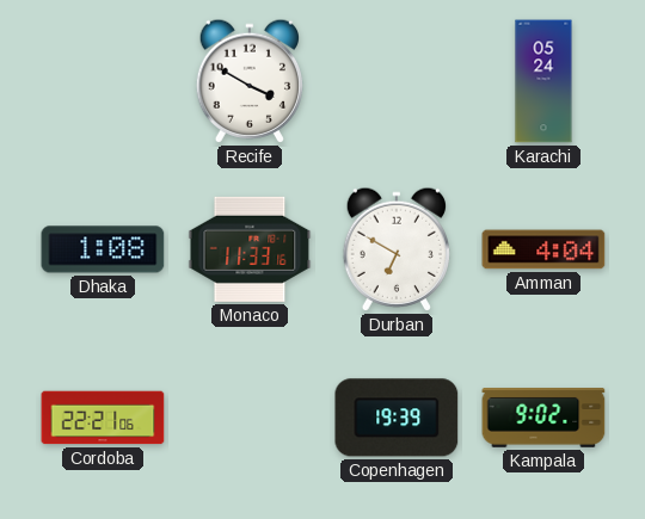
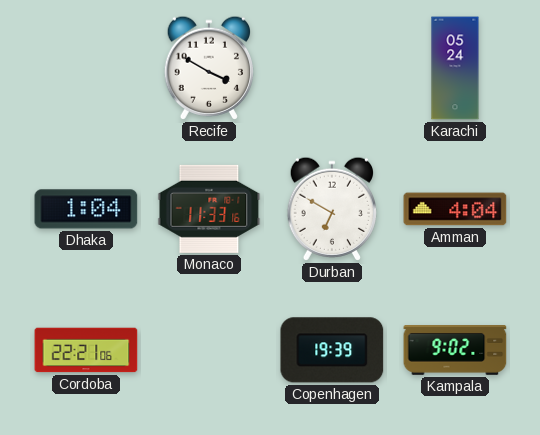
Dhaka: 1:08 -> 1:04 (86, 209)
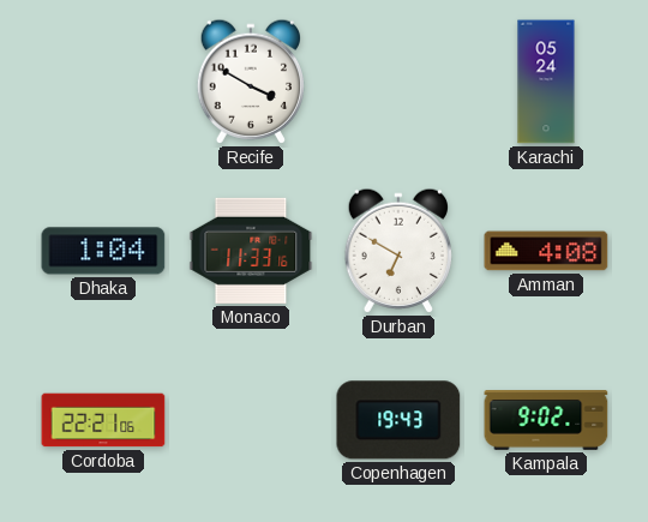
Amman: 4:04 -> 4:08 (546, 251)
Copenhagen: 19:39 -> 19:43 (398, 420)
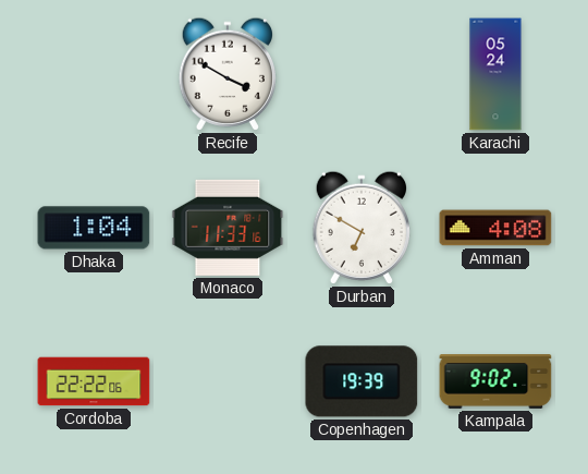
Cordoba: 22:21 -> 22:22 (94, 381)
Copenhagen: 19:43 -> 19:39 (362, 381)
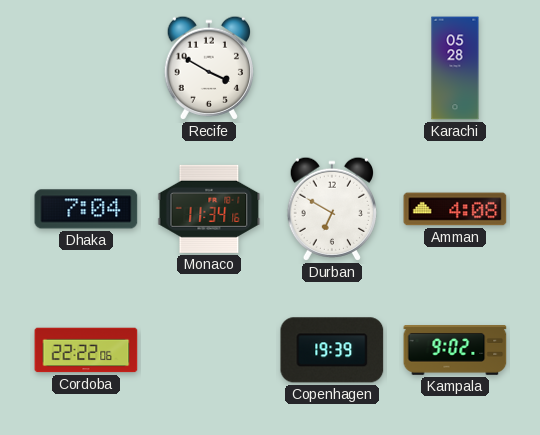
Karachi: 05:24 -> 05:28 (455, 68)
Dhaka: 1:04 -> 7:04 (86, 209)
Monaco: 11:33 -> 11:34 (209, 209)
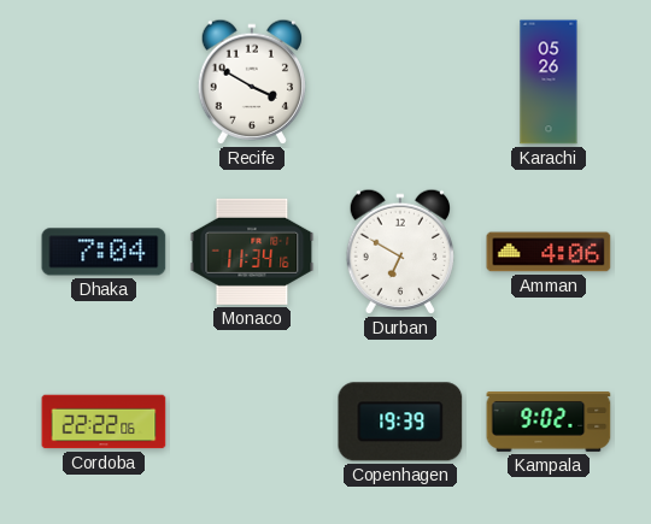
Karachi: 05:28 -> 05:26 (549, 82)
Amman: 4:08 -> 4:06 (549, 252)
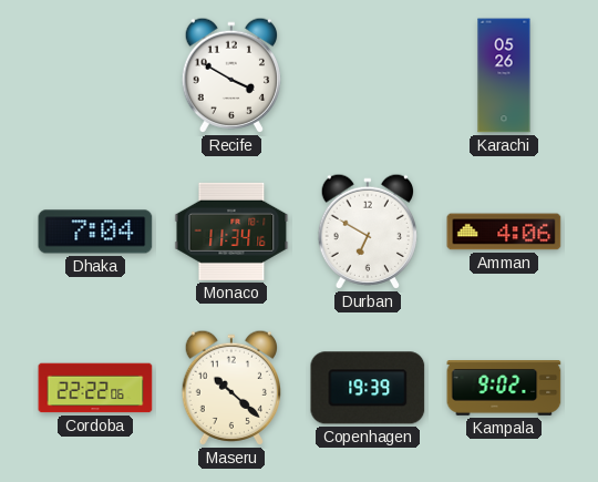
Maseru: none -> 10:22 (230, 388)
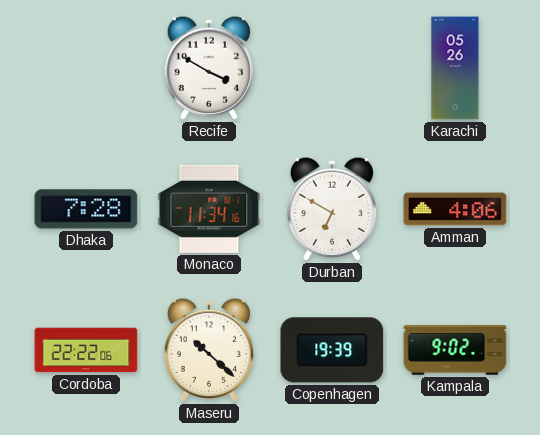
Dhaka: 7:04 -> 7:28 (86, 209)
